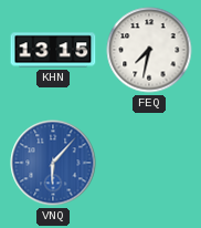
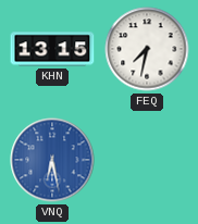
VNQ: 6:07 -> 6:28 (52, 160)
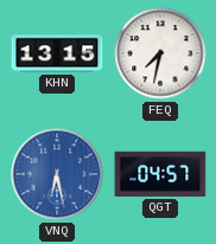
QGT: none -> 04:57 (160, 174)
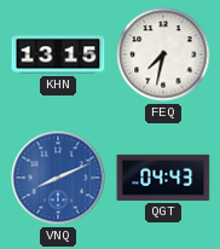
VNQ: 6:28 -> 8:11 (58, 178)
QGT: 04:57 -> 04:43 (163, 178)
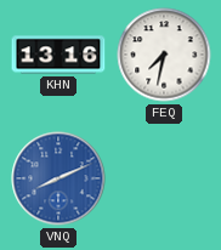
KHN: 13:15 -> 13:16 (58, 55)
QGT: 04:43 -> none (163, 178)
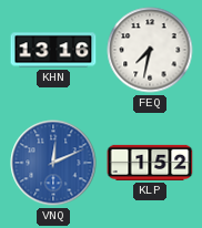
VNQ: 8:11 -> 12:11 (53, 163)
KLP: none -> 1:52 (150, 163)
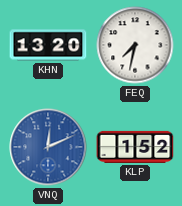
KHN: 13:16 -> 13:20 (48, 45)
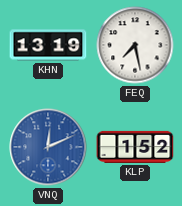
KHN: 13:20 -> 13:19 (48, 45)
FEQ: 7:32 -> 7:28 (135, 45)
